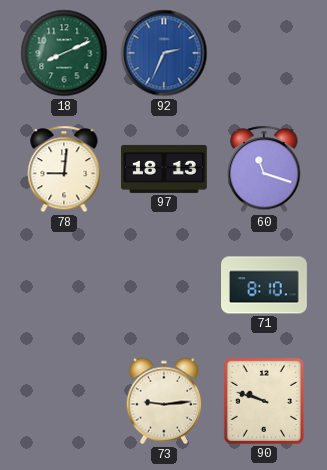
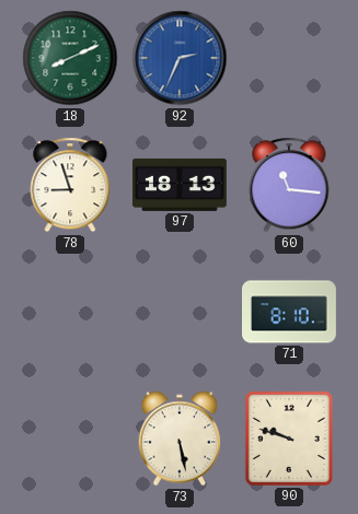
78: 9:01 -> 8:57 (70, 185)
60: 11:18 -> 11:16 (289, 185)
73: 9:14 -> 5:28 (180, 439)
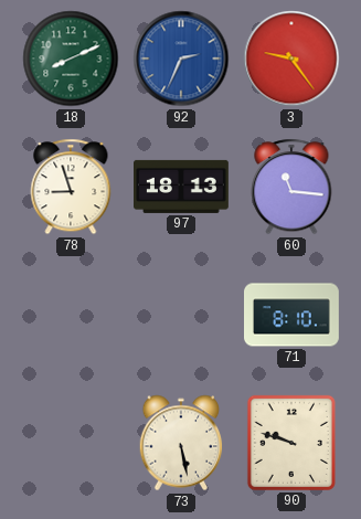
3: none -> 9:24 (291, 59)
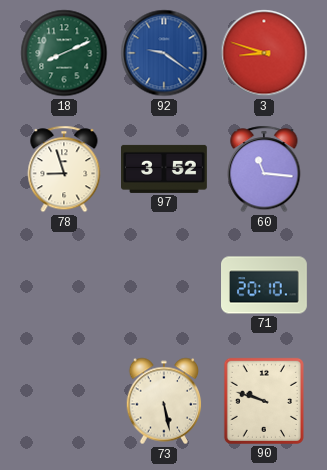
92: 2:34 -> 9:21 (164, 53)
3: 9:24 -> 8:48 (264, 53)
97: 18:13 -> 3:52 (165, 169)
71: 8:10 -> 20:10 (265, 285)
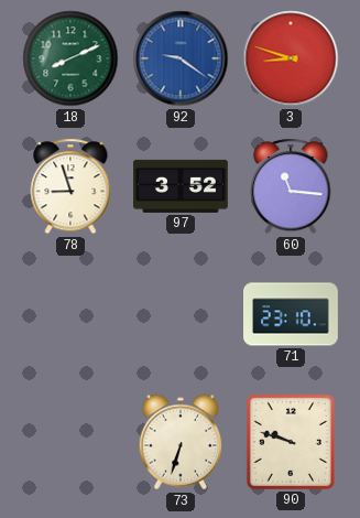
71: 20:10 -> 23:10 (292, 314)
73: 5:28 -> 6:33 (181, 442)
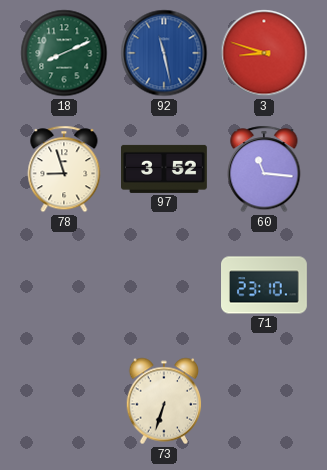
92: 9:21 -> 11:28 (164, 53)
90: 9:48 -> none (291, 442)
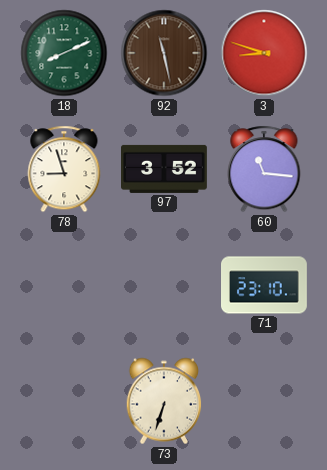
92 dial: blue -> brown (164, 53)
